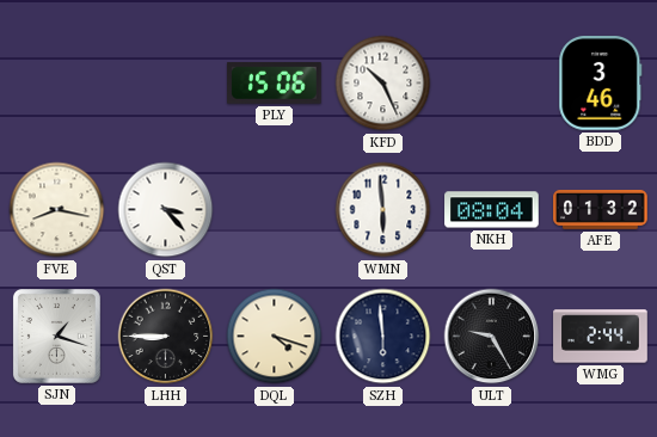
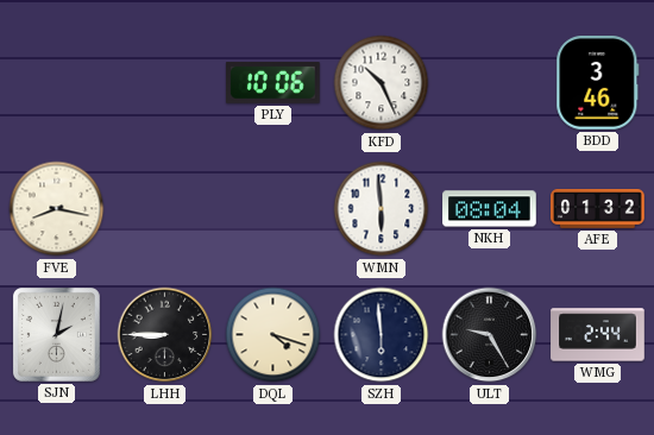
PLY: 15:06 -> 10:06 (273, 83)
QST: 3:23 -> none (166, 210)
SJN: 1:18 -> 2:02 (56, 334)
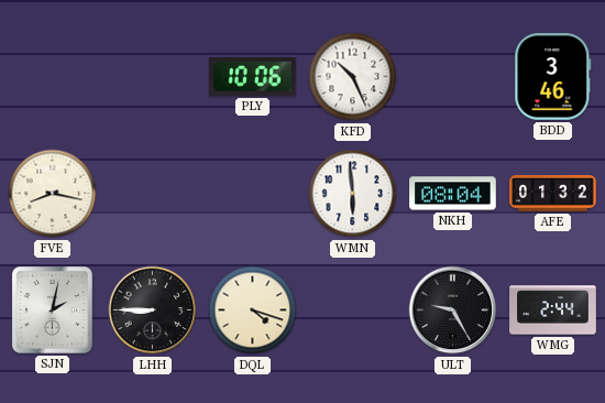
SZH: 5:59 -> none (382, 335)
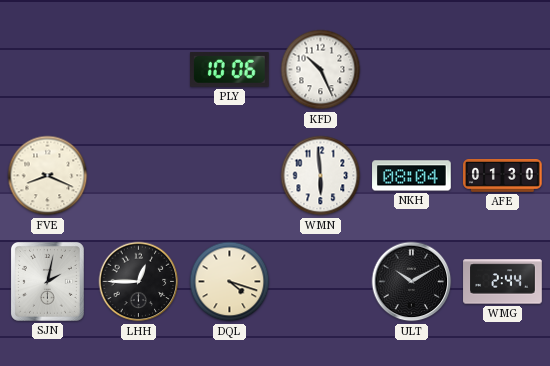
BDD: 3:46 -> none (553, 77)
FVE: 8:17 -> 8:19 (48, 176)
AFE: 01:32 -> 01:30 (503, 176)
LHH: 8:45 -> 12:45 (139, 282)
ULT: 9:25 -> 10:10 (412, 282)
